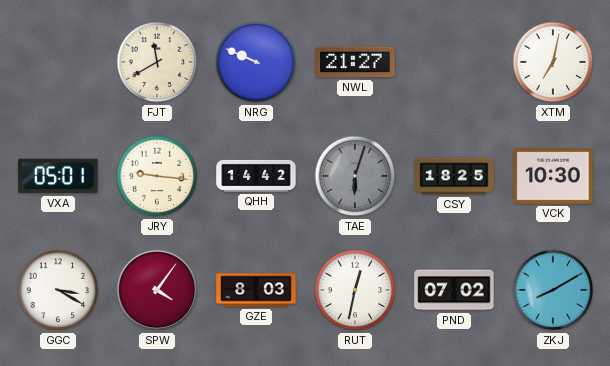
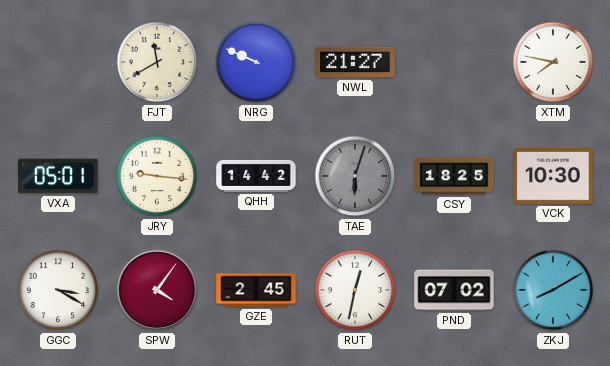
XTM: 7:02 -> 7:47 (553, 62)
GZE: 8:03 -> 2:45 (256, 290)
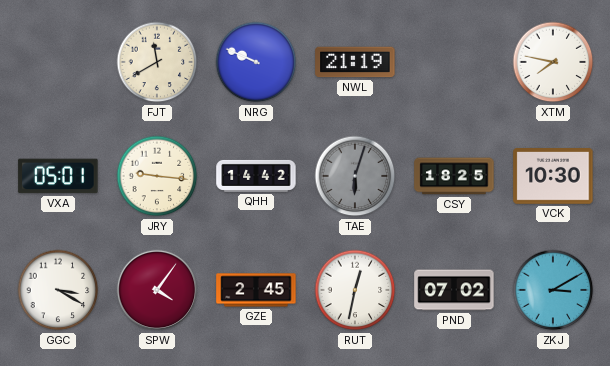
NWL: 21:27 -> 21:19 (355, 62)
ZKJ: 8:10 -> 3:10 (553, 290)
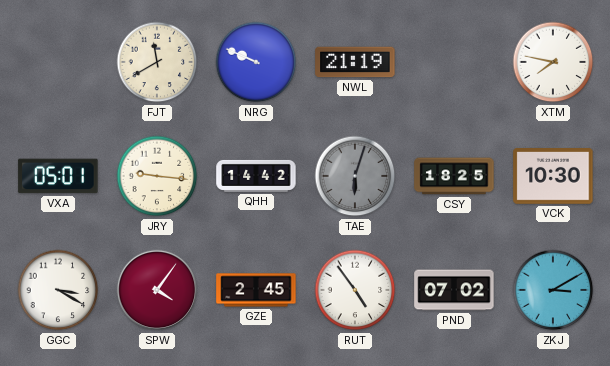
RUT: 12:32 -> 4:54 (355, 290)
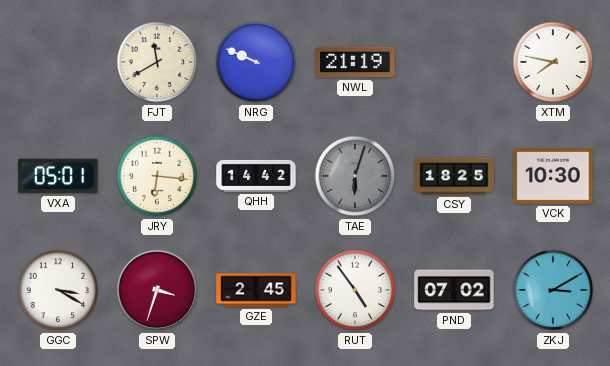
JRY: 9:16 -> 6:16 (157, 176)
SPW: 4:06 -> 3:33 (157, 290)
